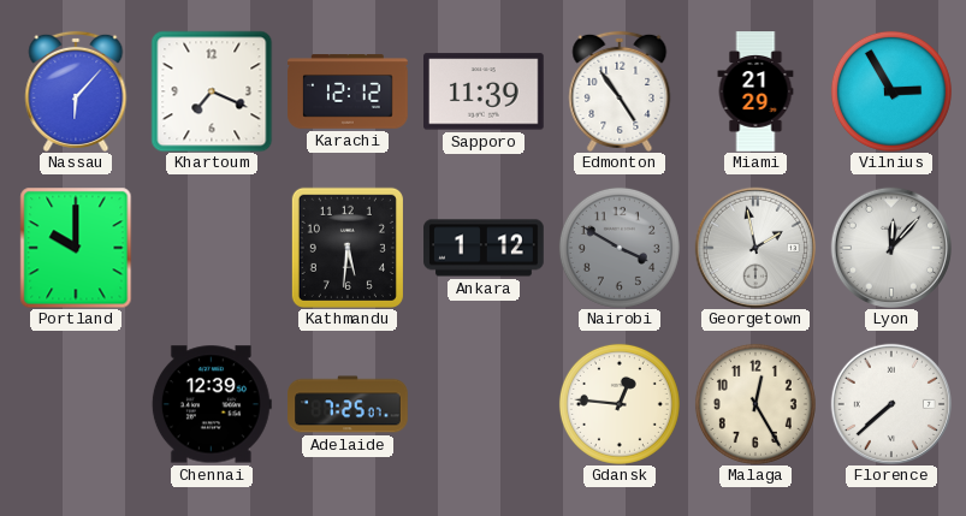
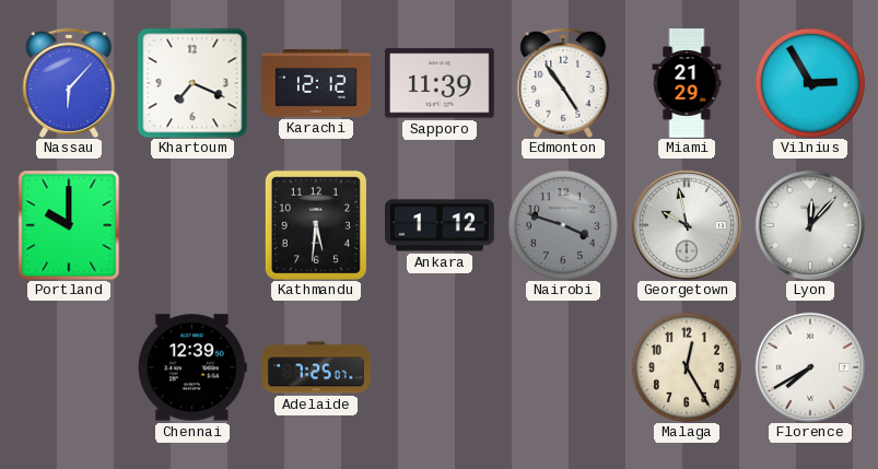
Nairobi: 3:50 -> 3:48 (563, 225)
Georgetown: 1:58 -> 9:58 (686, 224)
Gdansk: 12:46 -> none (620, 404)
Florence: 7:38 -> 7:40 (809, 366)
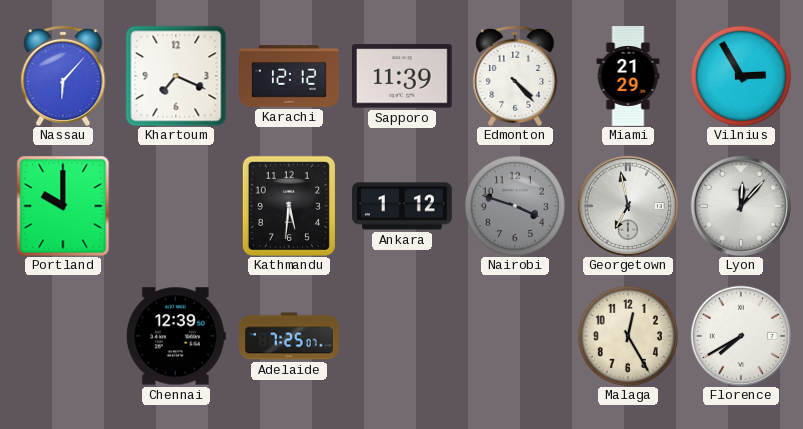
Edmonton: 4:54 -> 4:23 (515, 76)
Georgetown: 9:58 -> 6:58 (627, 205)
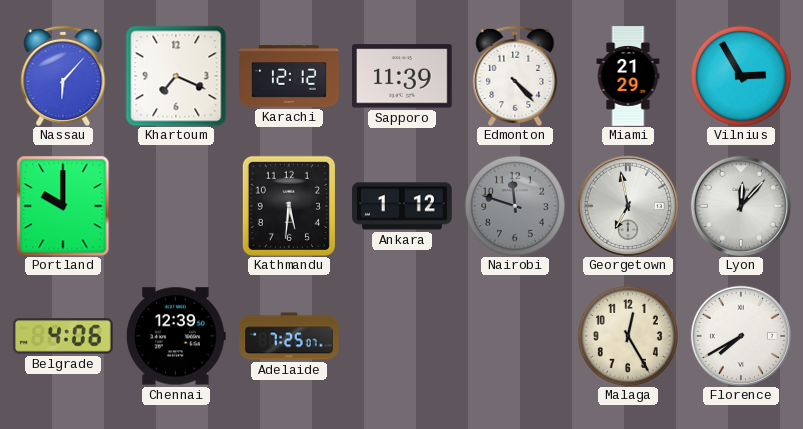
Nairobi: 3:48 -> 11:48 (515, 206)
Belgrade: none -> 4:06 (64, 336)
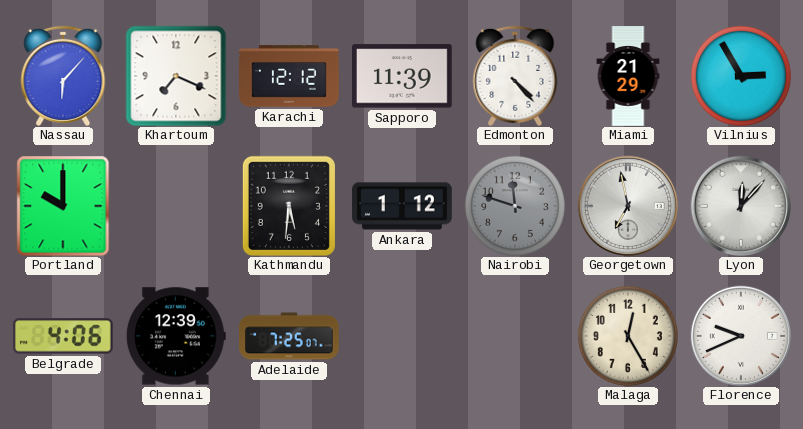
Florence: 7:40 -> 9:41 (740, 335)
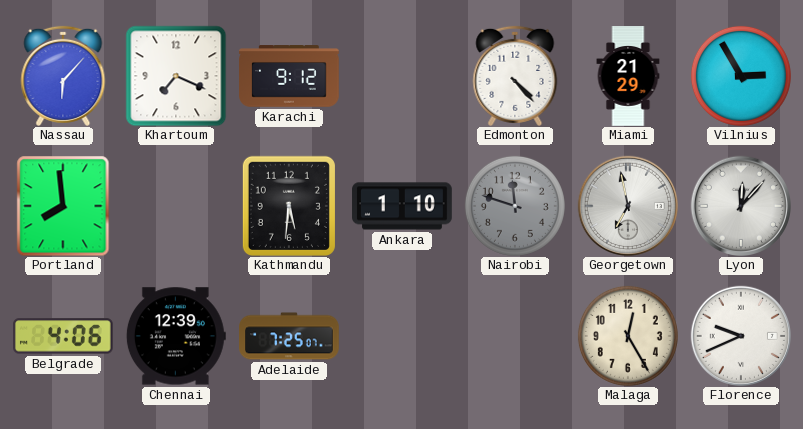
Karachi: 12:12 -> 9:12 (289, 76)
Sapporo: 11:39 -> none (403, 76)
Portland: 10:00 -> 7:59 (63, 206)
Ankara: 1:12 -> 1:10 (402, 206)
